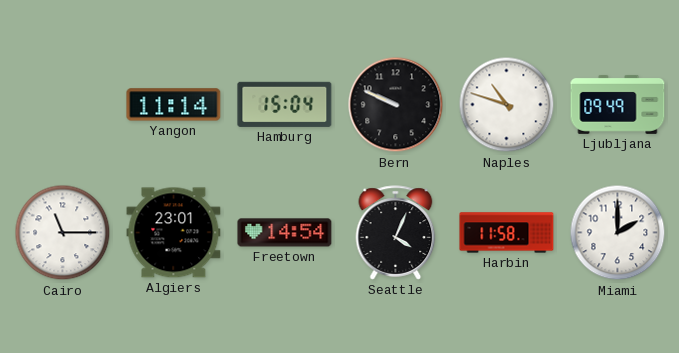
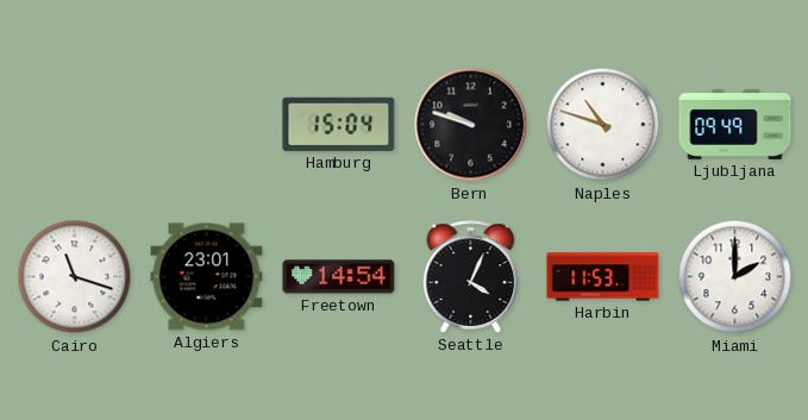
Yangon: 11:14 -> none (174, 105)
Bern: 9:49 -> 9:48 (471, 125)
Cairo: 11:15 -> 11:18 (75, 277)
Harbin: 11:58 -> 11:53 (603, 277)
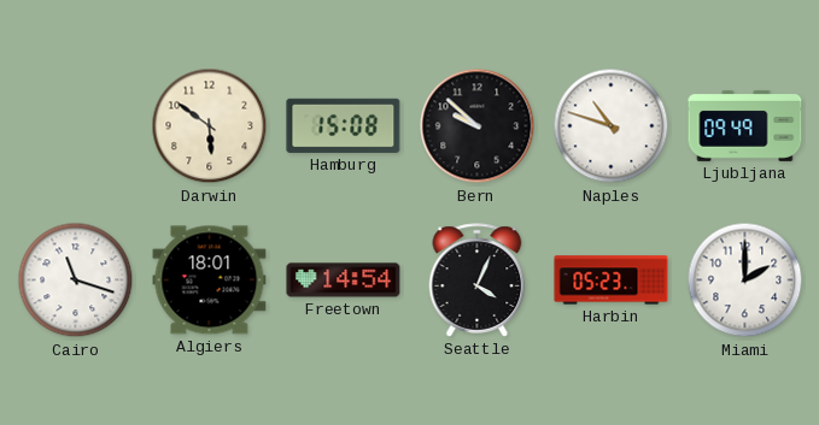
Darwin: none -> 5:51 (210, 126)
Hamburg: 15:04 -> 15:08 (344, 125)
Bern: 9:48 -> 9:52 (478, 126)
Algiers: 23:01 -> 18:01 (210, 281)
Harbin: 11:53 -> 05:23 (612, 281)
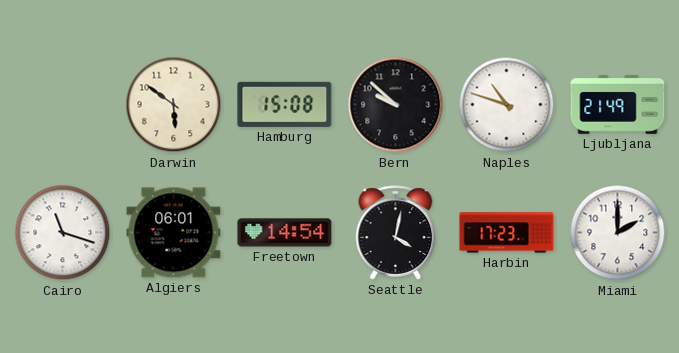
Ljubljana: 09:49 -> 21:49 (618, 104)
Algiers: 18:01 -> 06:01 (174, 233)
Seattle: 4:04 -> 4:02 (396, 233)
Harbin: 05:23 -> 17:23 (507, 233)
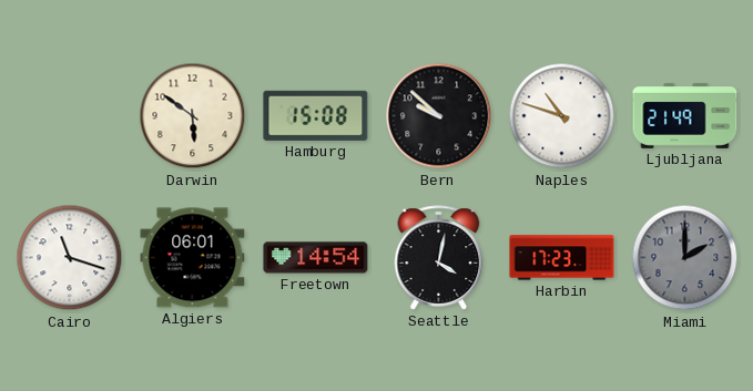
Miami dial: white -> grey (685, 258)
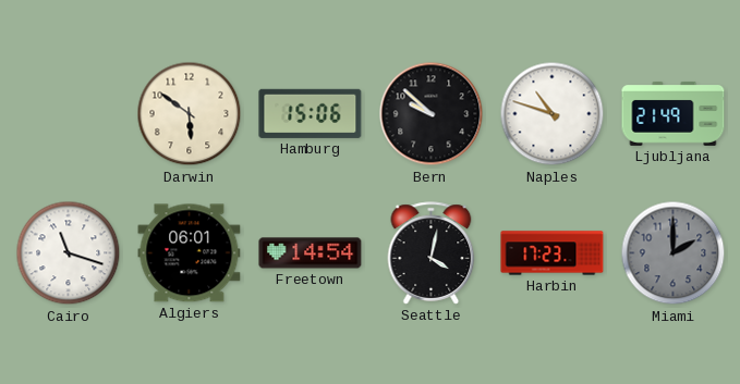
Hamburg: 15:08 -> 15:06 (311, 113)
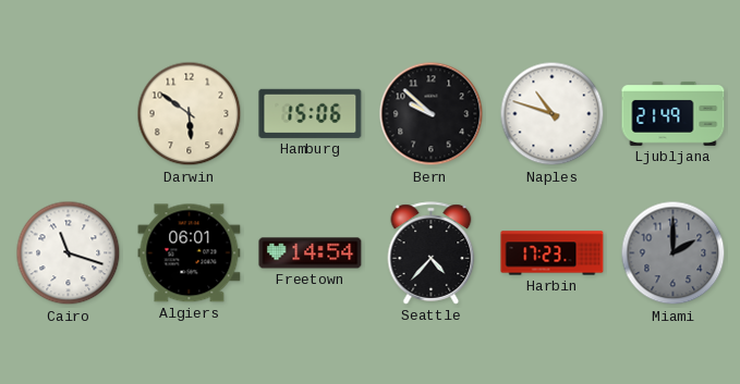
Seattle: 4:02 -> 4:37 (432, 253)
